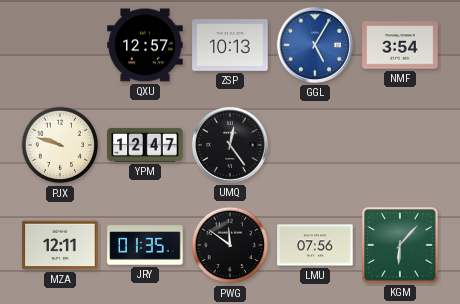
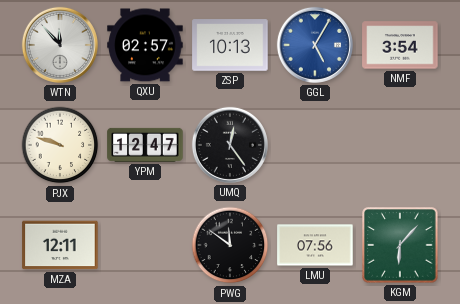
WTN: none -> 11:53 (60, 45)
QXU: 12:57 -> 02:57 (145, 45)
JRY: 01:35 -> none (145, 245)
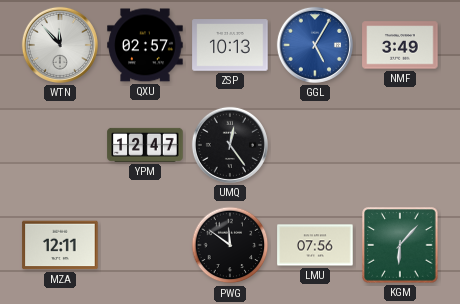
NMF: 3:54 -> 3:49 (400, 45)
PJX: 9:48 -> none (60, 145)
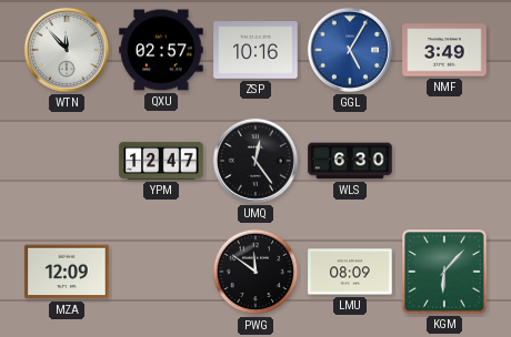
ZSP: 10:13 -> 10:16 (255, 50)
WLS: none -> 6:30 (350, 161)
MZA: 12:11 -> 12:09 (67, 272)
LMU: 07:56 -> 08:09 (350, 272)
